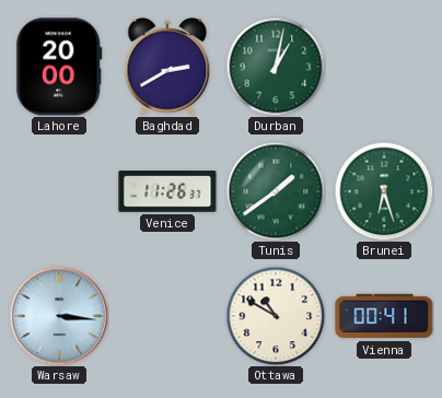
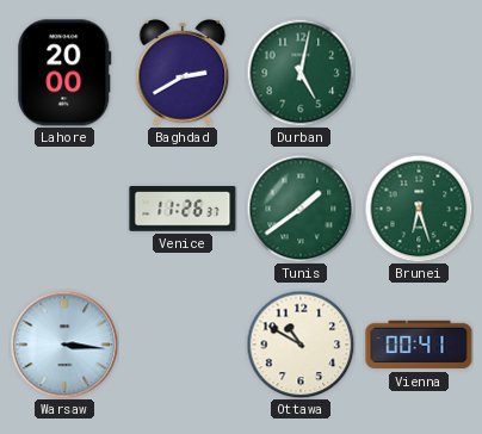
Durban: 1:02 -> 5:02 (301, 73)
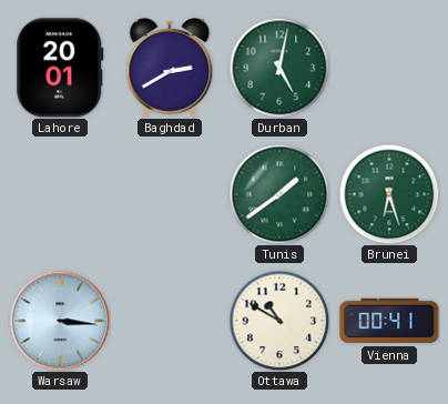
Lahore: 20:00 -> 20:01 (60, 68)
Venice: 11:26 -> none (183, 209)
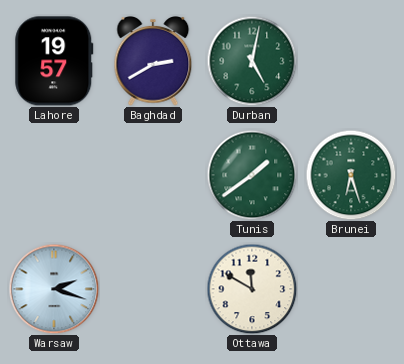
Lahore: 20:01 -> 19:57 (54, 61)
Warsaw: 3:16 -> 2:18 (54, 289)
Ottawa: 10:50 -> 11:50 (252, 289)
Vienna: 00:41 -> none (389, 321)
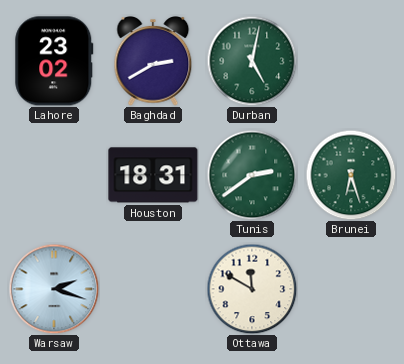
Lahore: 19:57 -> 23:02 (54, 61)
Houston: none -> 18:31 (153, 175)
Tunis: 1:39 -> 2:39 (252, 175)
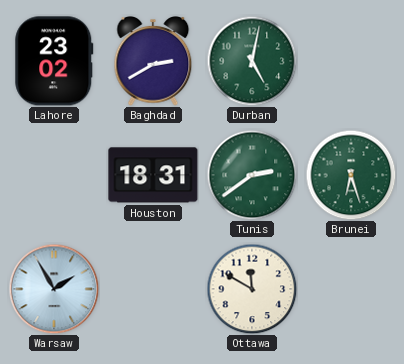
Warsaw: 2:18 -> 1:55 (54, 289)
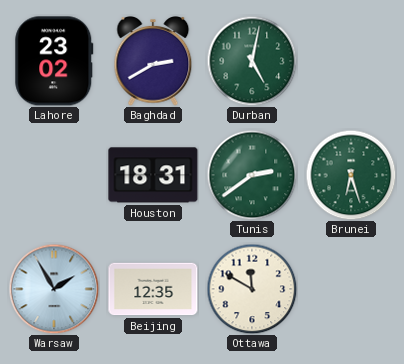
Beijing: none -> 12:35 (153, 289)
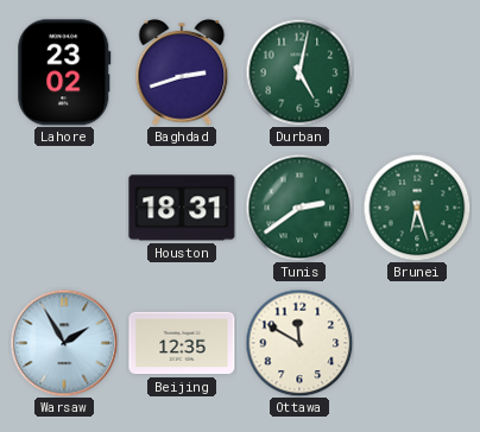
Baghdad: 2:40 -> 2:42 (182, 74)
